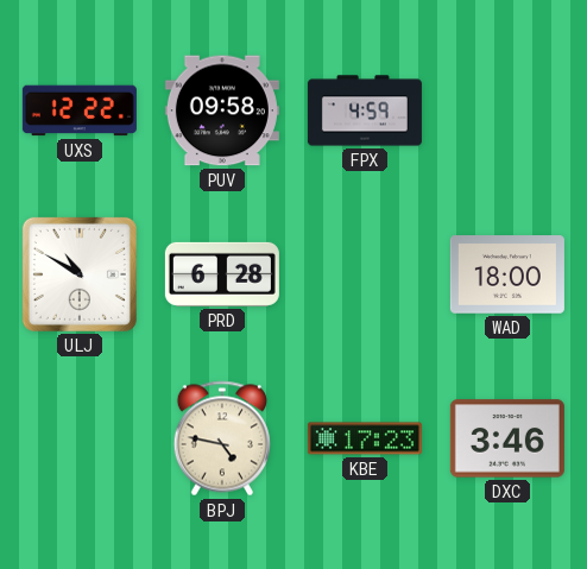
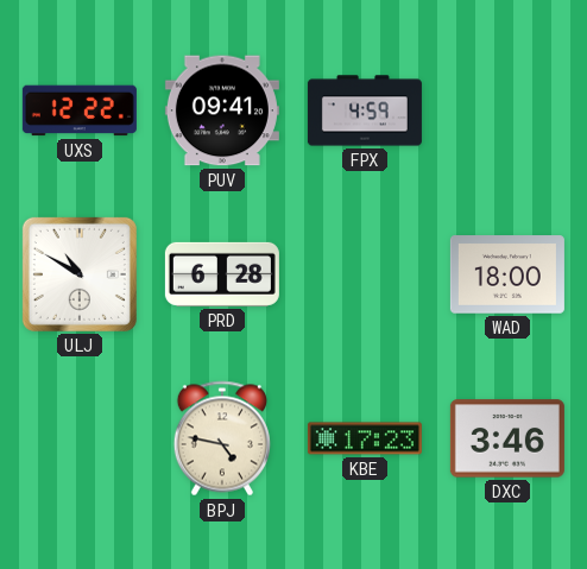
PUV: 09:58 -> 09:41 (222, 110)
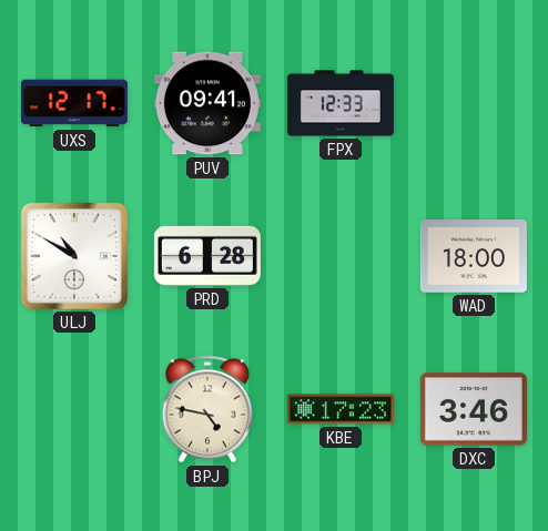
UXS: 12:22 -> 12:17 (74, 103)
FPX: 4:59 -> 12:33 (341, 103)
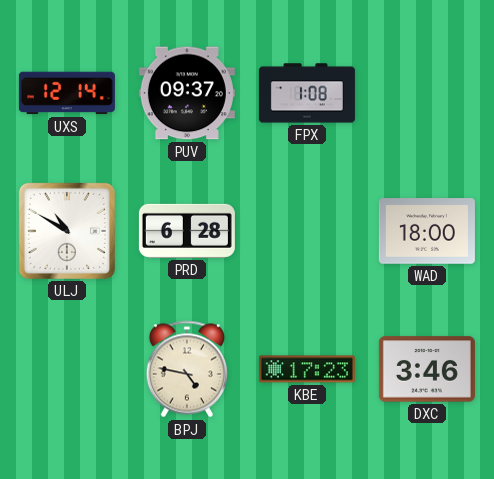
UXS: 12:17 -> 12:14 (67, 93)
PUV: 09:41 -> 09:37 (187, 93)
FPX: 12:33 -> 1:08 (307, 93)
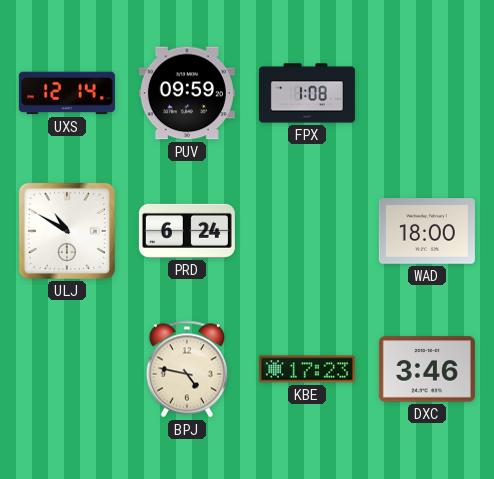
PUV: 09:37 -> 09:59 (187, 93)
PRD: 6:28 -> 6:24 (187, 231)
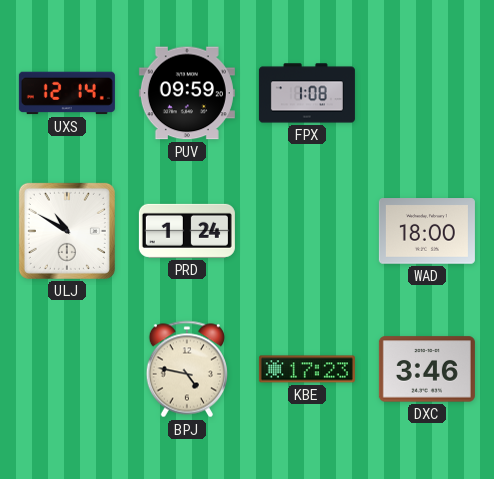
PRD: 6:24 -> 1:24 (187, 231)
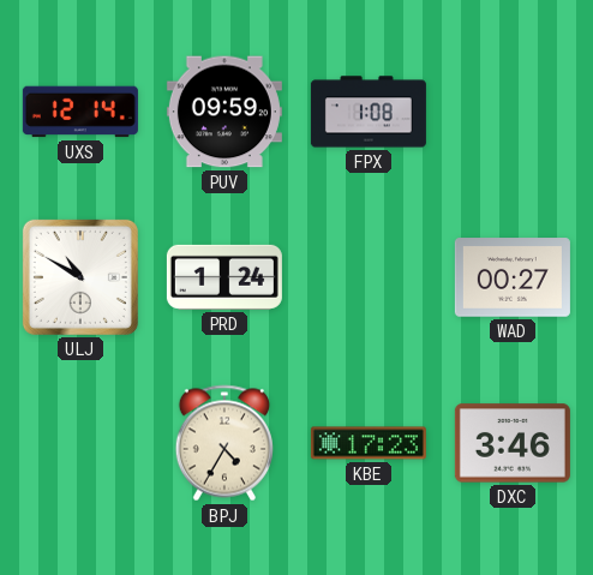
WAD: 18:00 -> 00:27 (513, 277)
BPJ: 4:47 -> 4:35 (224, 443)
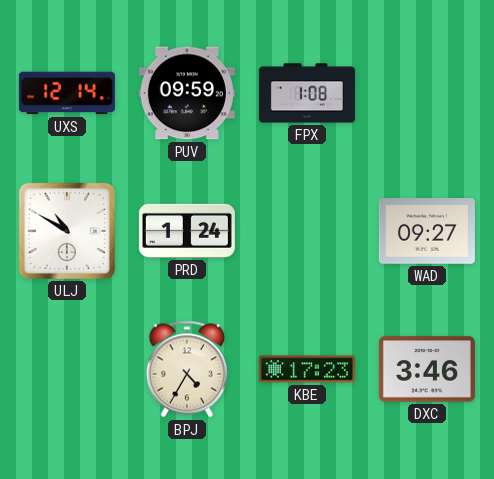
WAD: 00:27 -> 09:27 (427, 231)
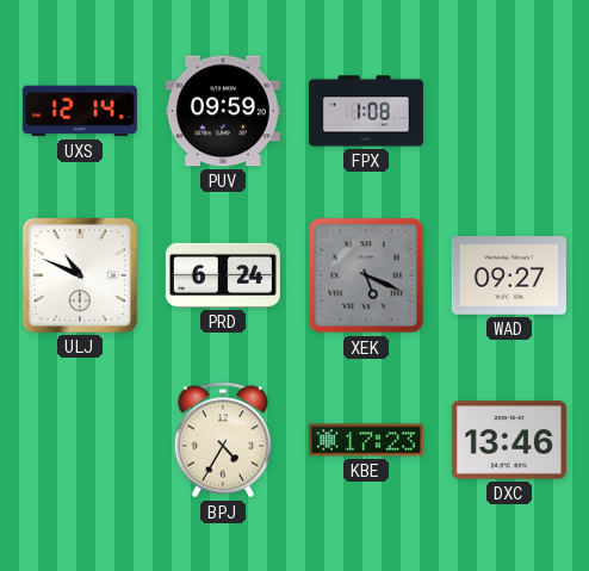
ULJ: 10:50 -> 10:49 (80, 275)
PRD: 1:24 -> 6:24 (223, 275)
XEK: none -> 5:19 (366, 275)
DXC: 3:46 -> 13:46 (509, 440)
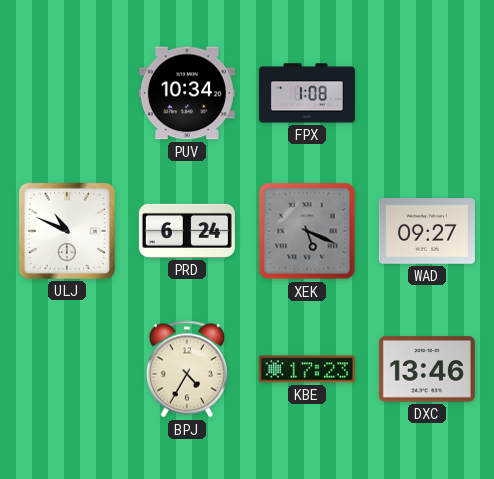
UXS: 12:14 -> none (80, 111)
PUV: 09:59 -> 10:34 (187, 93)
